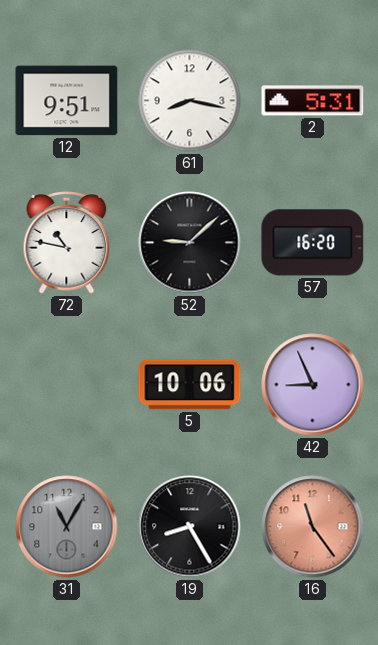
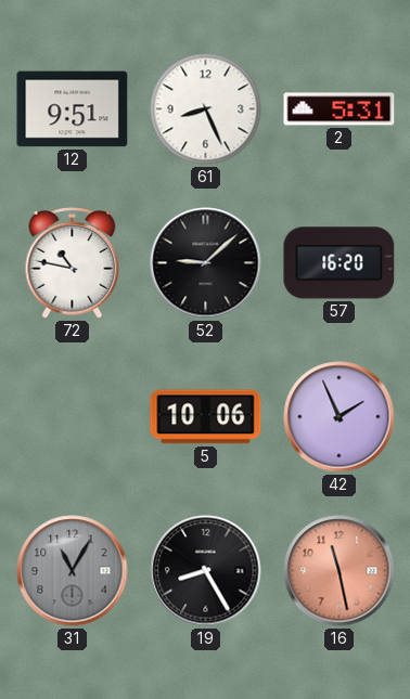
61: 8:17 -> 8:26 (206, 109)
42: 8:56 -> 1:56 (339, 417)
16: 11:24 -> 11:28 (339, 571)
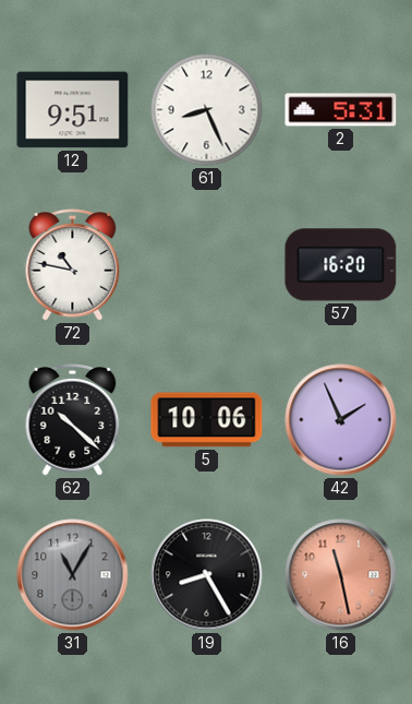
52: 9:08 -> none (206, 263)
62: none -> 10:22 (73, 420)
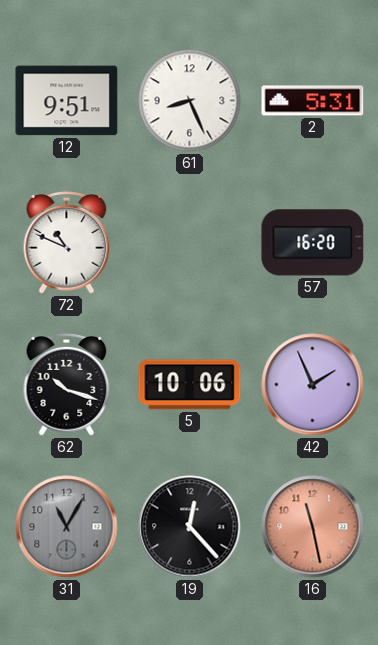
72: 10:47 -> 10:49 (67, 243)
62: 10:22 -> 10:18 (67, 385)
19: 8:25 -> 12:23 (190, 527)
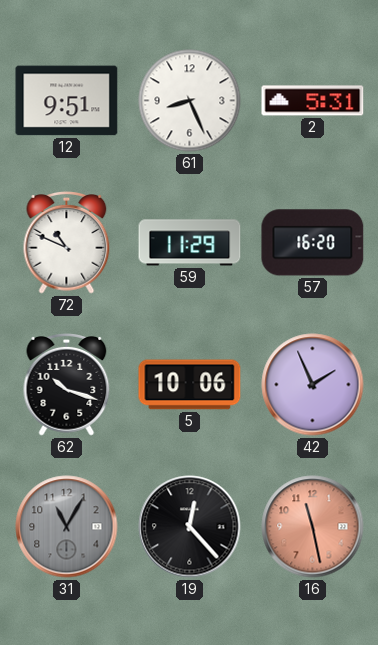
59: none -> 11:29 (190, 243)
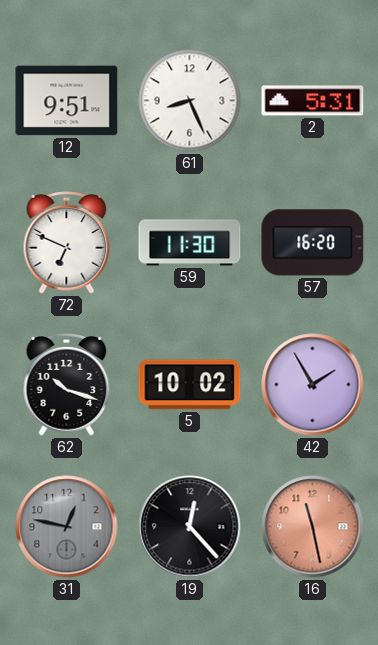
72: 10:49 -> 6:49 (67, 243)
59: 11:29 -> 11:30 (190, 243)
5: 10:06 -> 10:02 (190, 385)
42: 1:56 -> 1:55 (313, 385)
31: 11:05 -> 12:47 (67, 527)
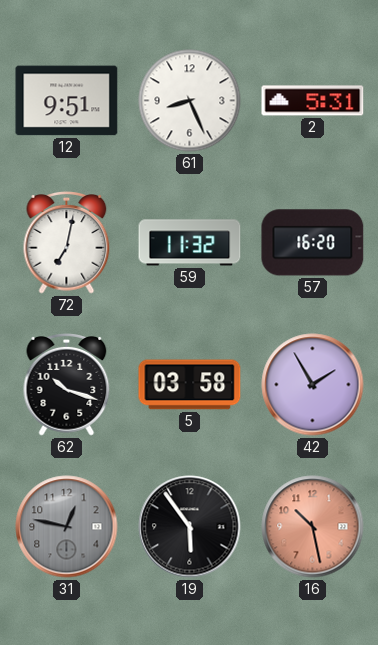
72: 6:49 -> 7:02 (67, 243)
59: 11:30 -> 11:32 (190, 243)
5: 10:02 -> 03:58 (190, 385)
19: 12:23 -> 5:54 (190, 527)
16: 11:28 -> 10:28 (313, 527)
